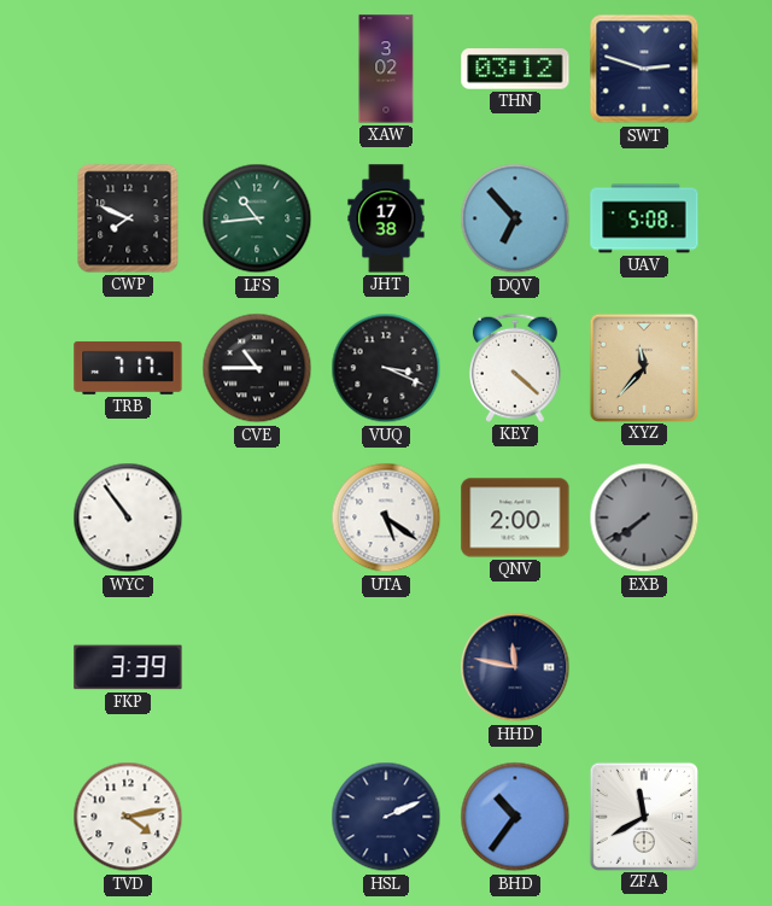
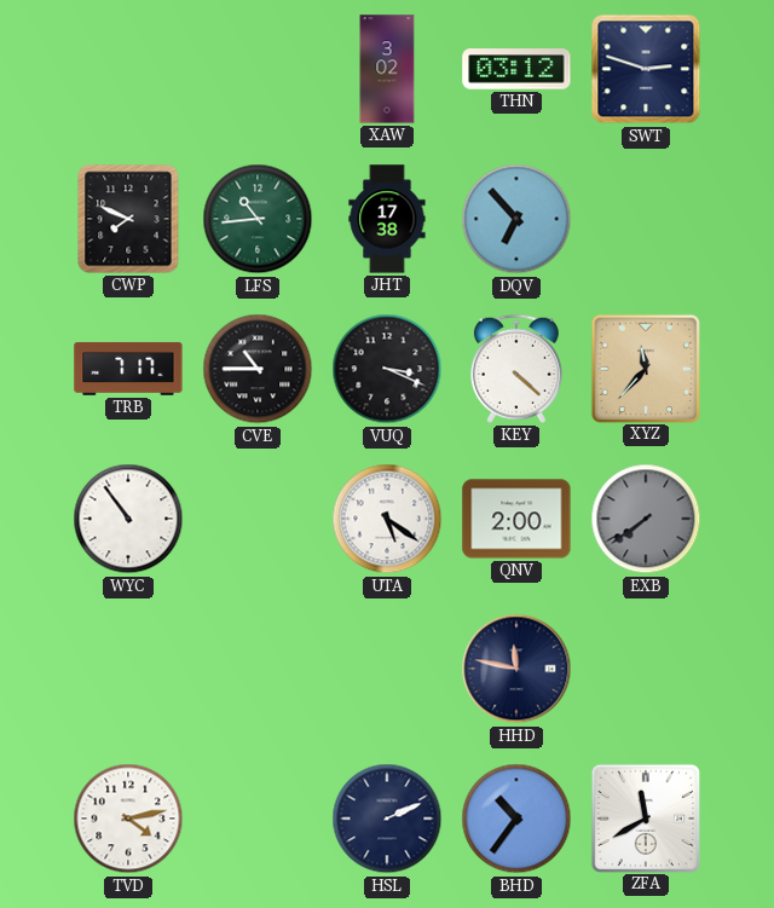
UAV: 5:08 -> none (644, 218)
FKP: 3:39 -> none (128, 667)
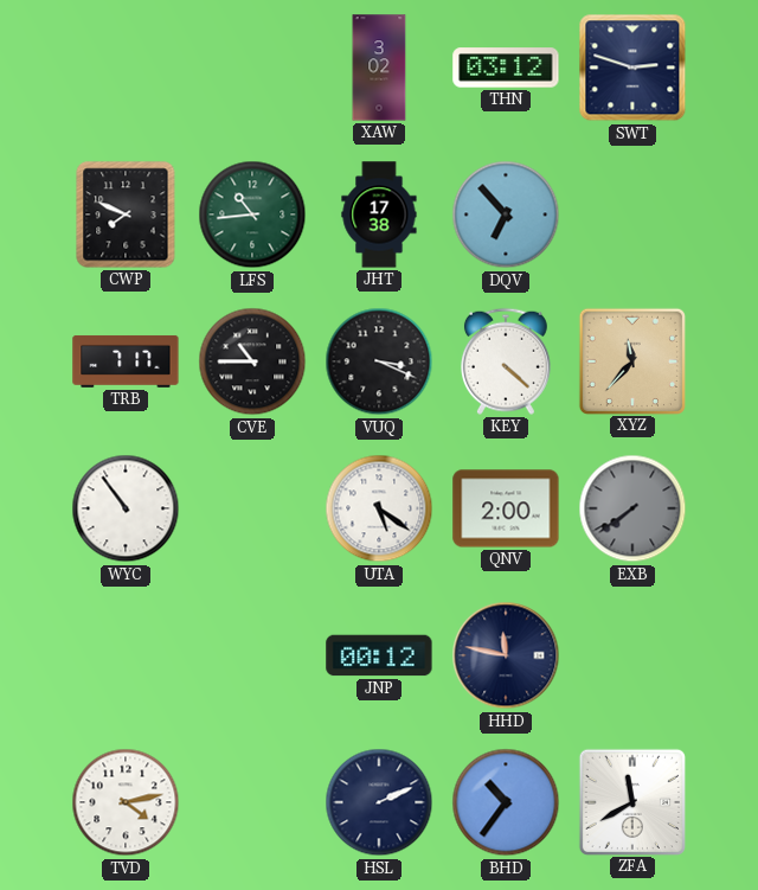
JNP: none -> 00:12 (379, 655)
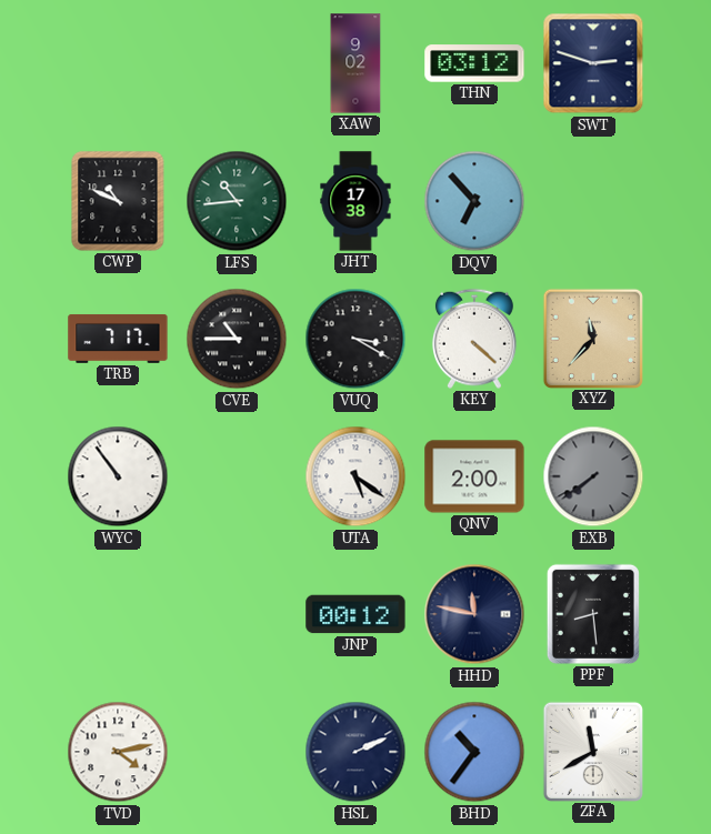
XAW: 3:02 -> 9:02 (355, 63)
CWP: 7:49 -> 10:49 (118, 201)
VUQ: 3:19 -> 3:20 (355, 339)
PPF: none -> 8:29 (593, 614)
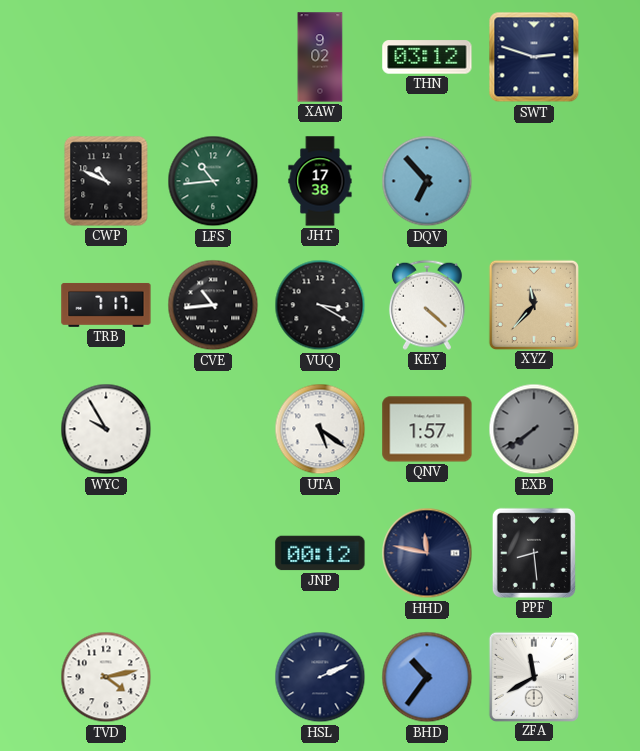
CVE: 10:45 -> 10:44 (213, 305)
WYC: 10:54 -> 9:55 (106, 429)
QNV: 2:00 -> 1:57 (427, 429)
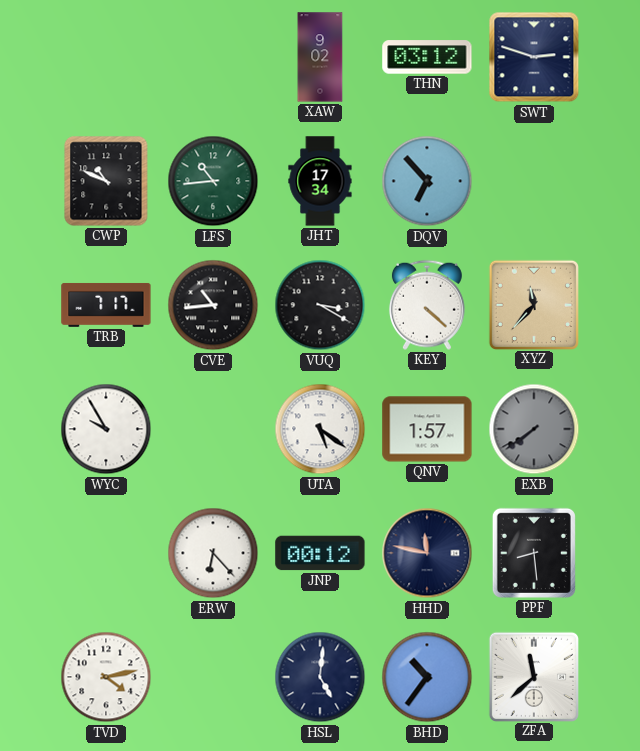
JHT: 17:38 -> 17:34 (320, 181)
ERW: none -> 6:23 (213, 553)
HSL: 2:11 -> 5:01 (320, 677)
ZFA: 11:40 -> 11:38 (533, 676)
